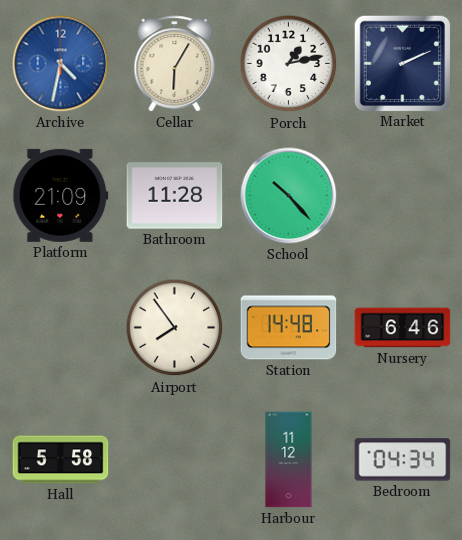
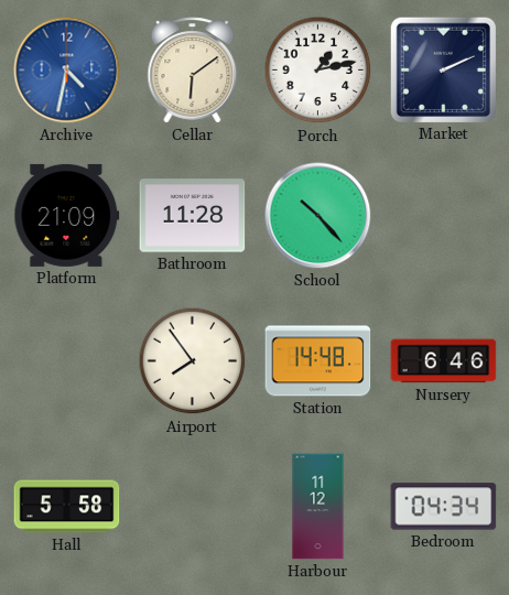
Cellar: 6:05 -> 6:09 (193, 71)
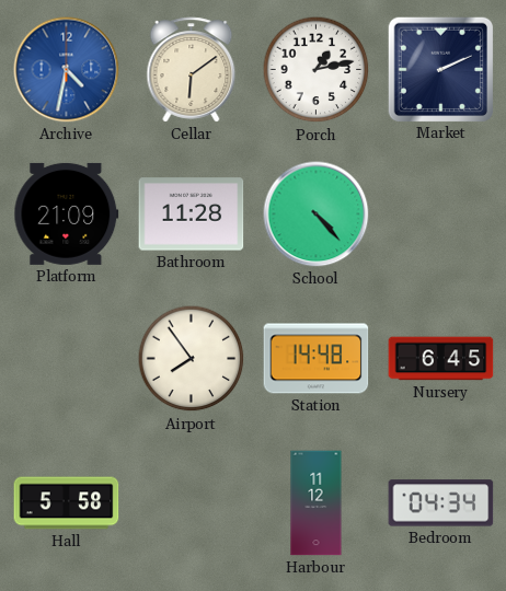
School: 10:23 -> 4:23 (317, 215)
Nursery: 6:46 -> 6:45 (441, 359)
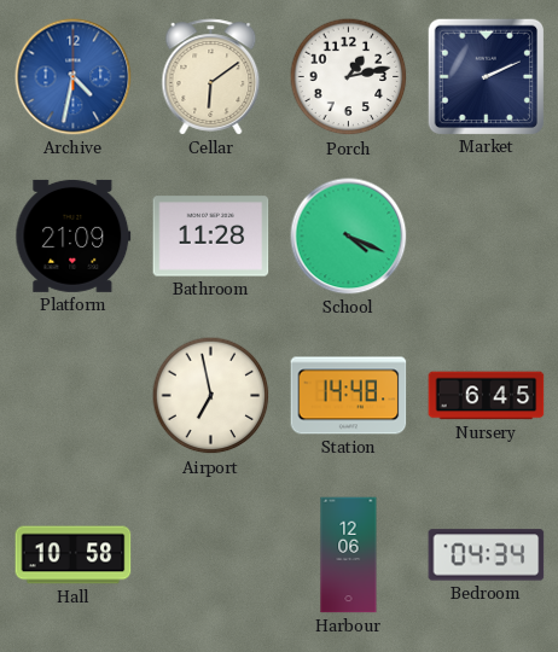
School: 4:23 -> 4:19 (349, 237)
Airport: 7:54 -> 6:58 (211, 396)
Hall: 5:58 -> 10:58 (74, 555)
Harbour: 11:12 -> 12:06 (349, 555)
